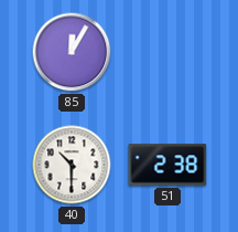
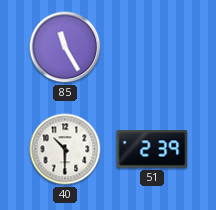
85: 12:05 -> 11:25 (65, 47)
51: 2:38 -> 2:39 (152, 149)
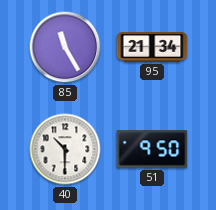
95: none -> 21:34 (152, 47)
51: 2:39 -> 9:50 (152, 149)
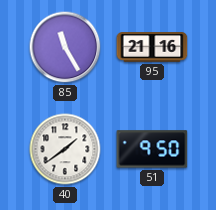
95: 21:34 -> 21:16 (152, 47)
40: 10:30 -> 1:39 (65, 149)
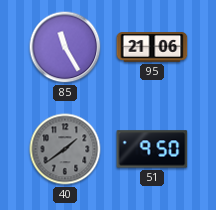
95: 21:16 -> 21:06 (152, 47)
40 dial: white -> grey (65, 149)
